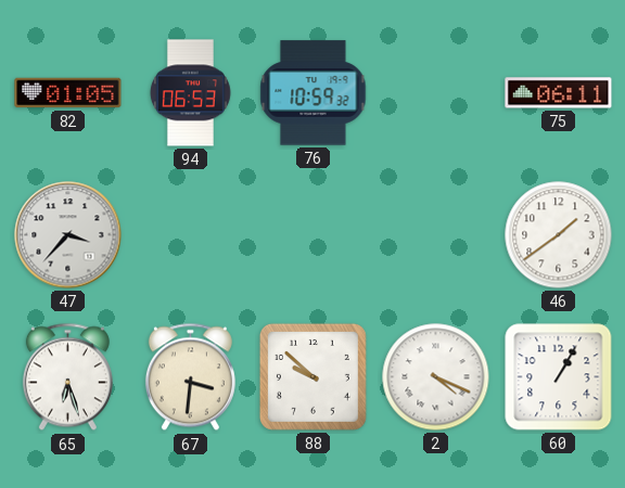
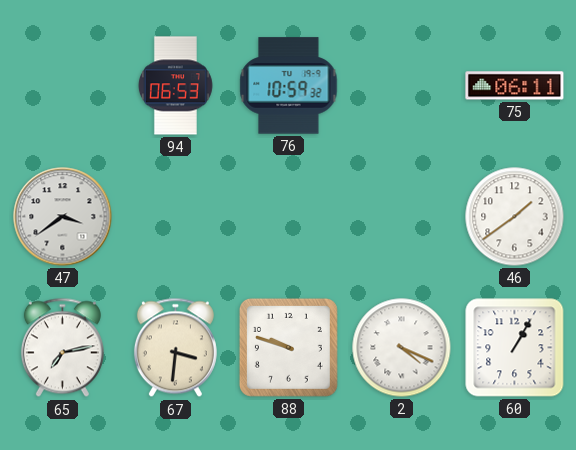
82: 01:05 -> none (68, 93)
47: 3:37 -> 3:39 (63, 217)
65: 6:27 -> 7:13 (62, 348)
88: 9:52 -> 9:48 (288, 347)
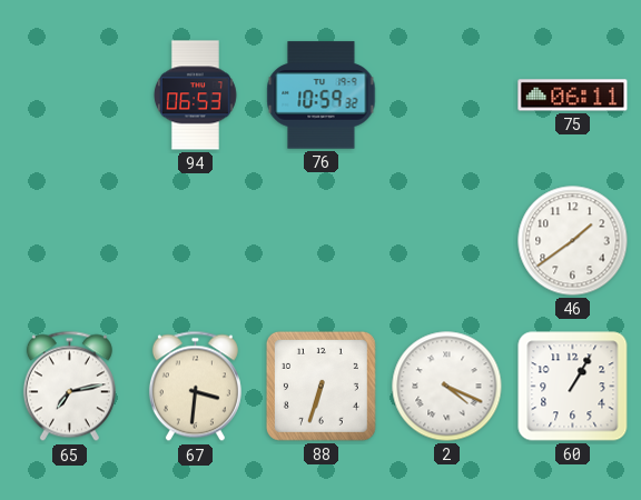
47: 3:39 -> none (63, 217)
88: 9:48 -> 6:33 (320, 386)
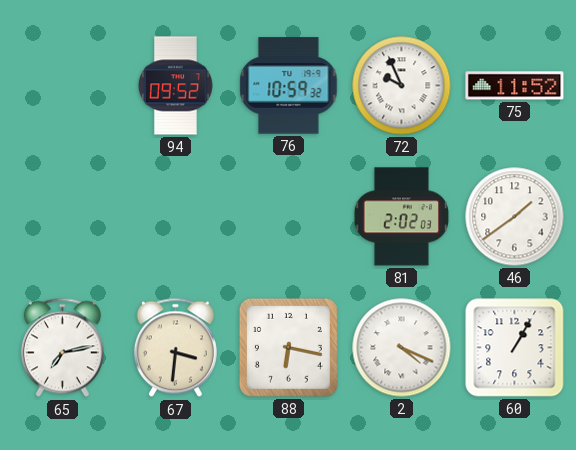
94: 06:53 -> 09:52 (175, 86)
72: none -> 9:56 (402, 86)
75: 06:11 -> 11:52 (515, 86)
81: none -> 2:02 (402, 217)
88: 6:33 -> 6:17 (288, 347)
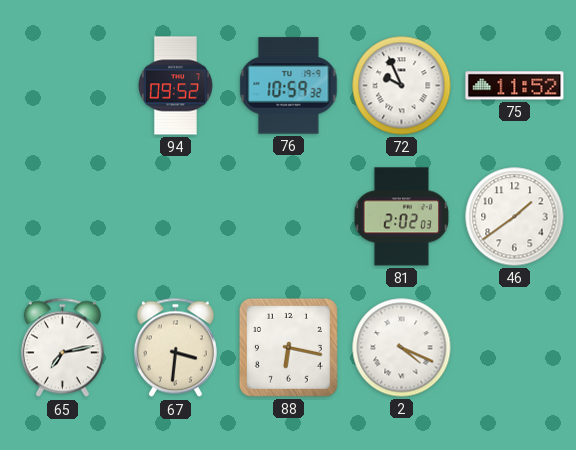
60: 1:05 -> none (515, 348)
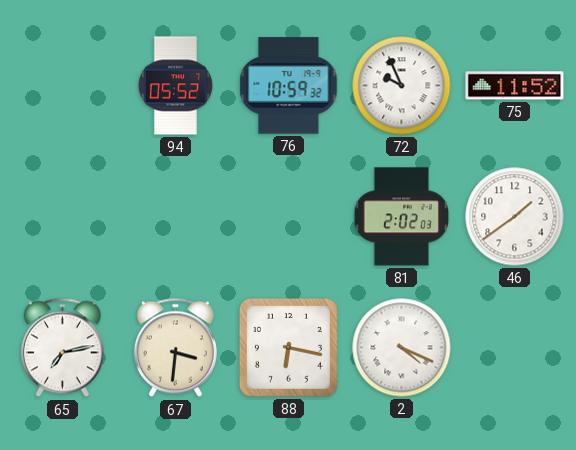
94: 09:52 -> 05:52 (175, 86)
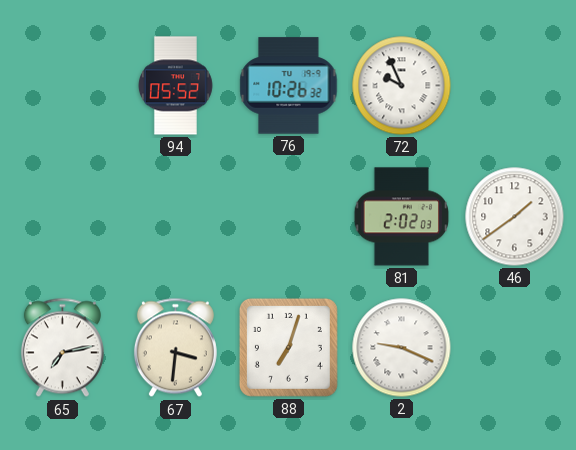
76: 10:59 -> 10:26 (289, 86)
75: 11:52 -> none (515, 86)
88: 6:17 -> 7:03 (288, 347)
2: 4:19 -> 9:19 (402, 348)
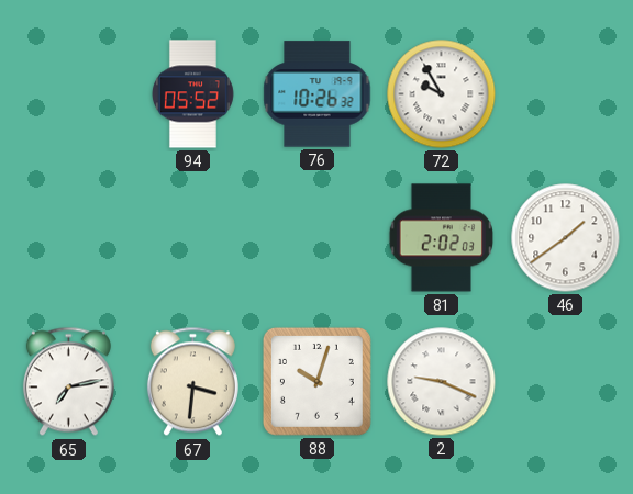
72: 9:56 -> 9:55 (442, 94)
88: 7:03 -> 10:03 (316, 381)
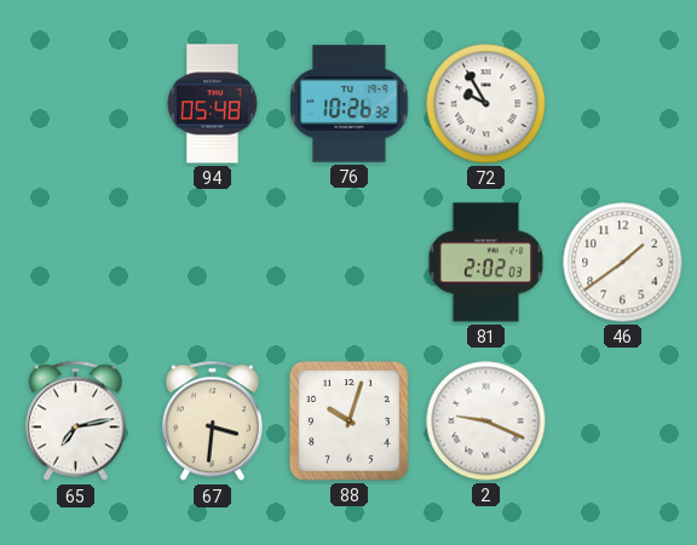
94: 05:52 -> 05:48 (212, 104)
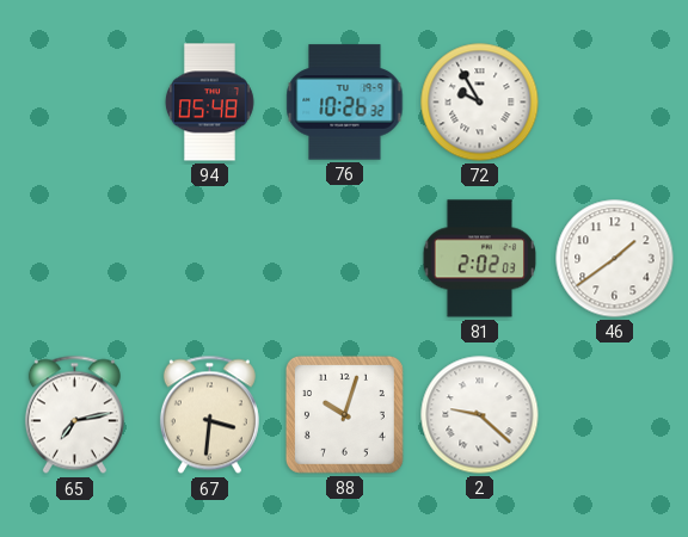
2: 9:19 -> 9:22 (480, 415)
